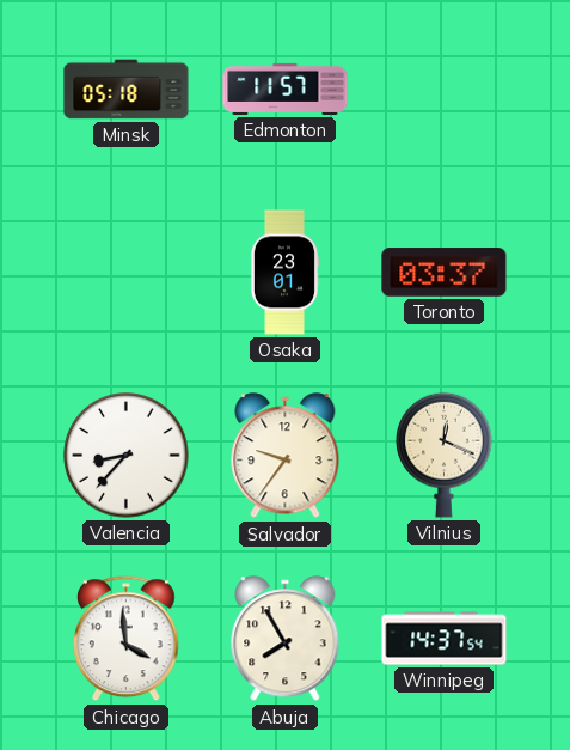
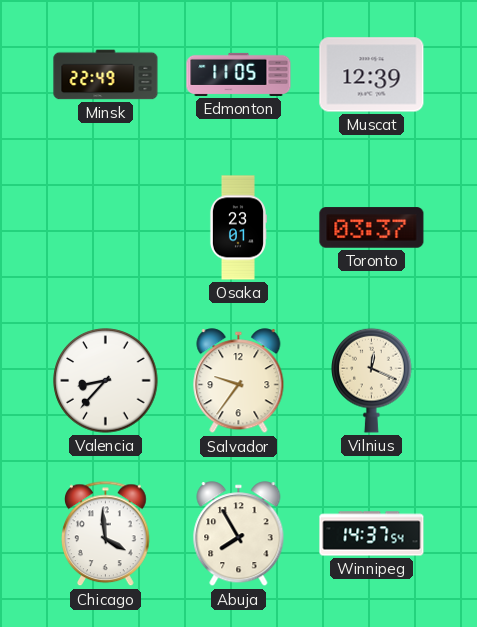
Minsk: 05:18 -> 22:49 (106, 75)
Edmonton: 11:57 -> 11:05 (239, 74)
Muscat: none -> 12:39 (372, 75)
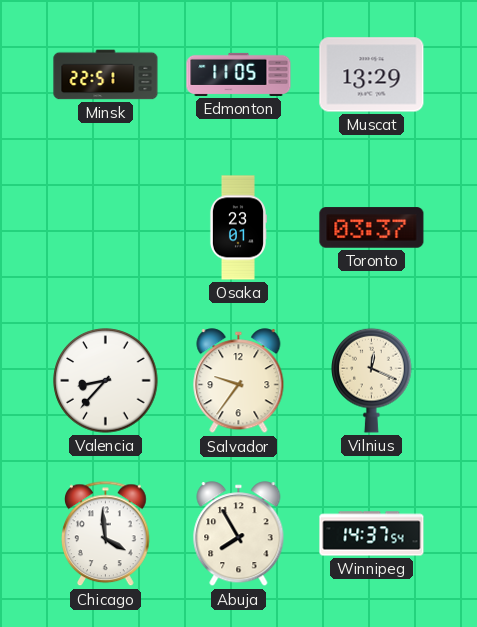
Minsk: 22:49 -> 22:51 (106, 75)
Muscat: 12:39 -> 13:29 (372, 75)
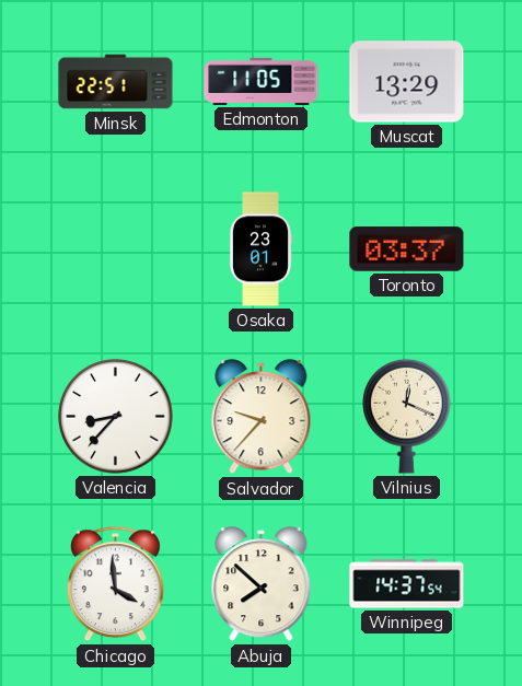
Salvador: 9:36 -> 9:37 (262, 417)
Abuja: 7:55 -> 7:52 (262, 584)
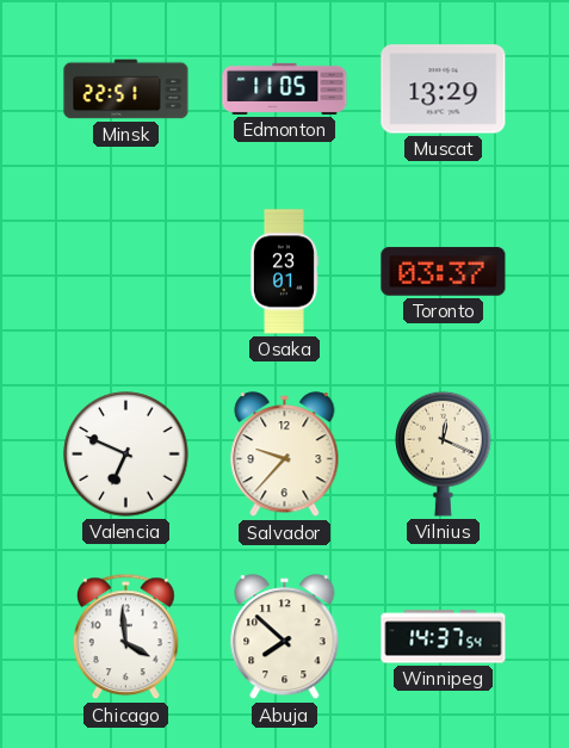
Valencia: 8:37 -> 6:49 (126, 455)
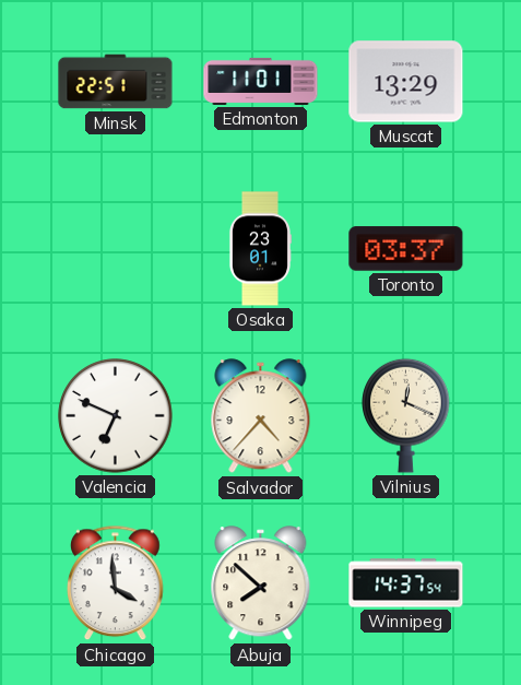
Edmonton: 11:05 -> 11:01 (261, 81)
Salvador: 9:37 -> 4:37 (261, 416)
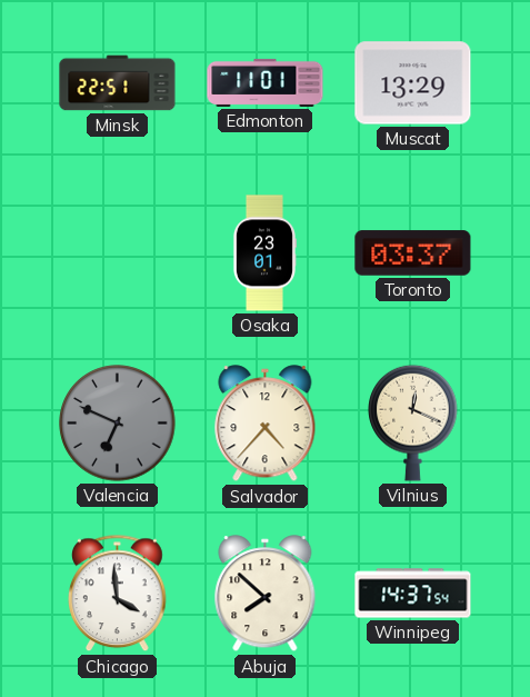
Valencia dial: white -> grey (118, 424)
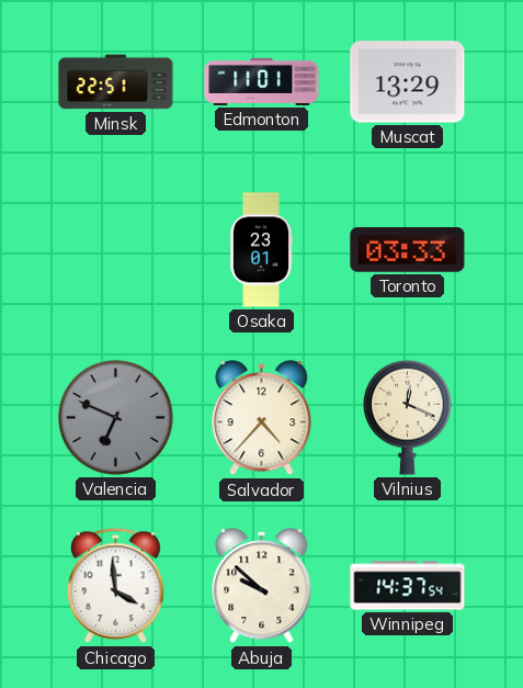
Toronto: 03:37 -> 03:33 (408, 250)
Abuja: 7:52 -> 9:52 (262, 586)
